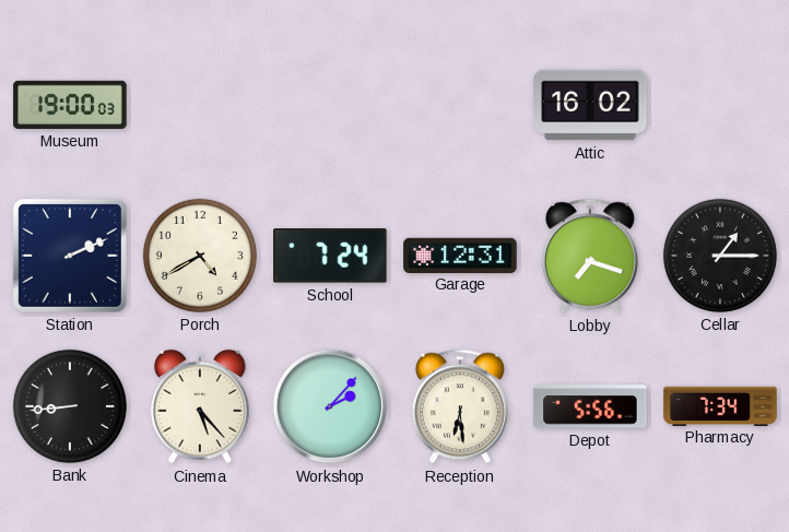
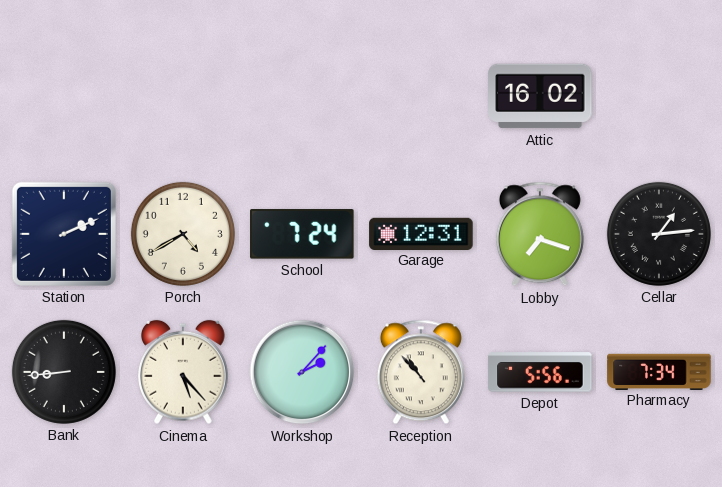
Museum: 19:00 -> none (70, 105)
Cellar: 1:15 -> 1:14 (659, 234)
Reception: 6:29 -> 10:53 (421, 372)
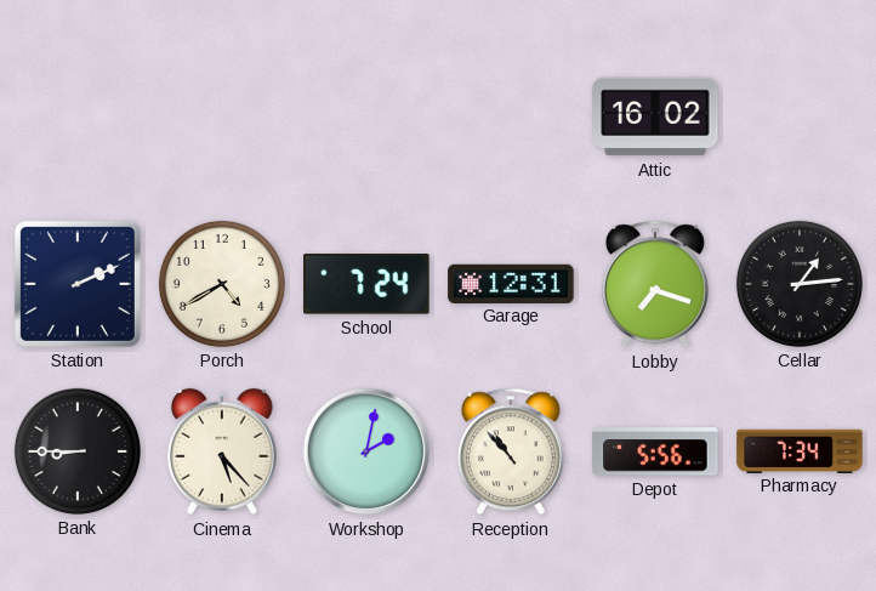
Bank: 8:44 -> 8:45 (78, 451)
Workshop: 2:07 -> 2:02 (366, 451)
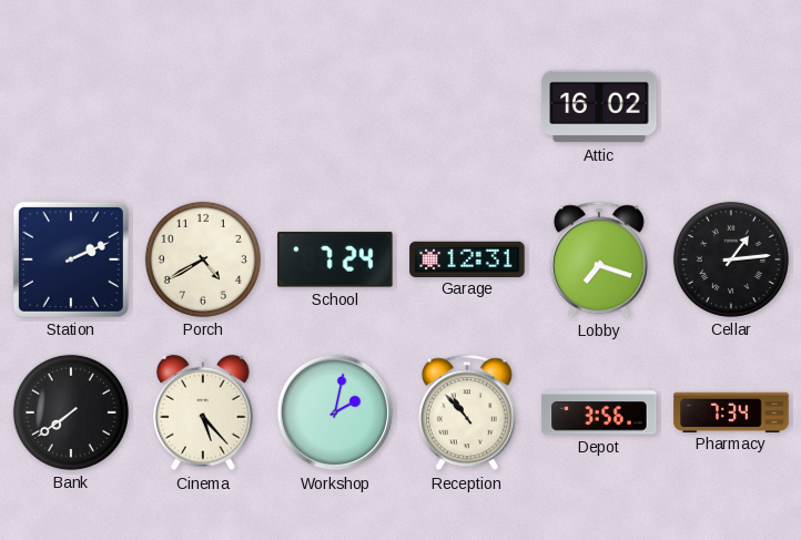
Bank: 8:45 -> 7:39 (71, 412)
Depot: 5:56 -> 3:56 (599, 412)
